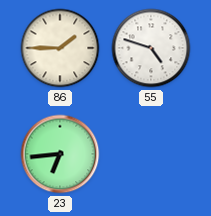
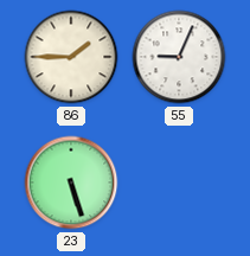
55: 4:48 -> 9:04 (179, 57)
23: 6:44 -> 5:27 (71, 183)
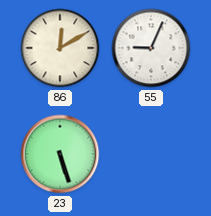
86: 1:45 -> 12:10 (60, 48)
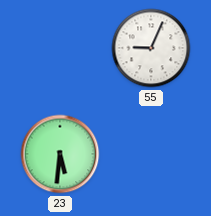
86: 12:10 -> none (60, 48)
23: 5:27 -> 5:31 (60, 154)
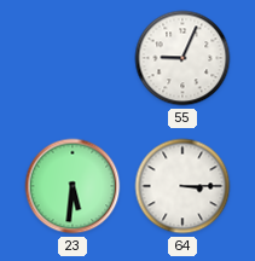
64: none -> 3:15 (182, 186)
